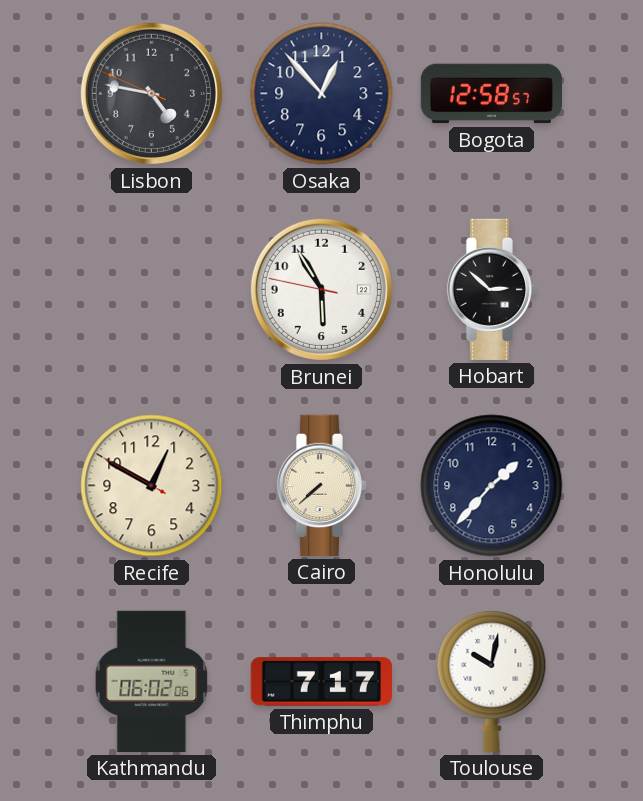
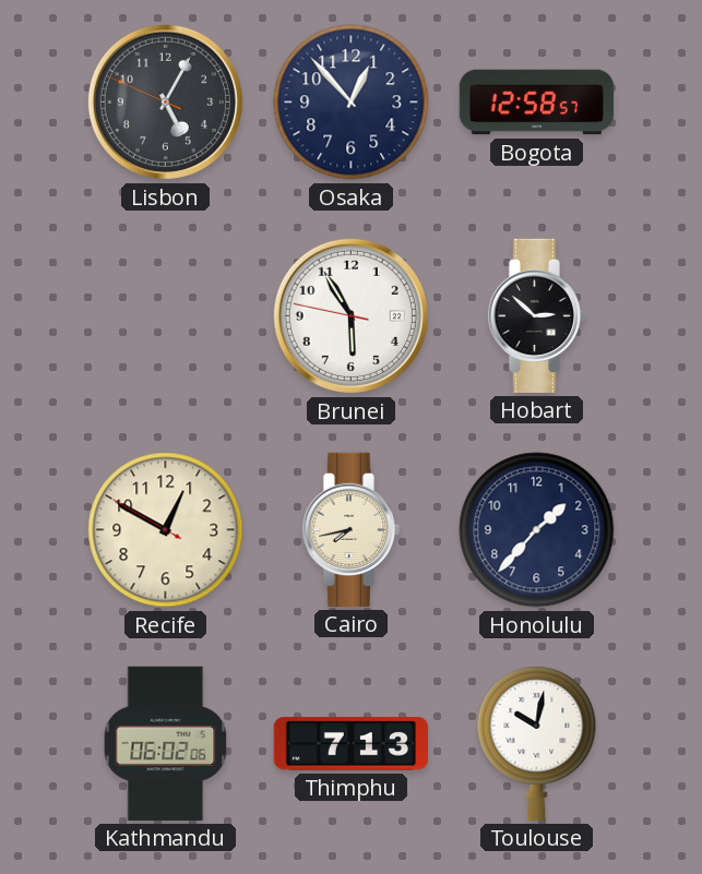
Lisbon: 4:46 -> 5:04 (165, 101)
Cairo: 7:38 -> 7:43 (350, 529)
Thimphu: 7:17 -> 7:13 (350, 744)
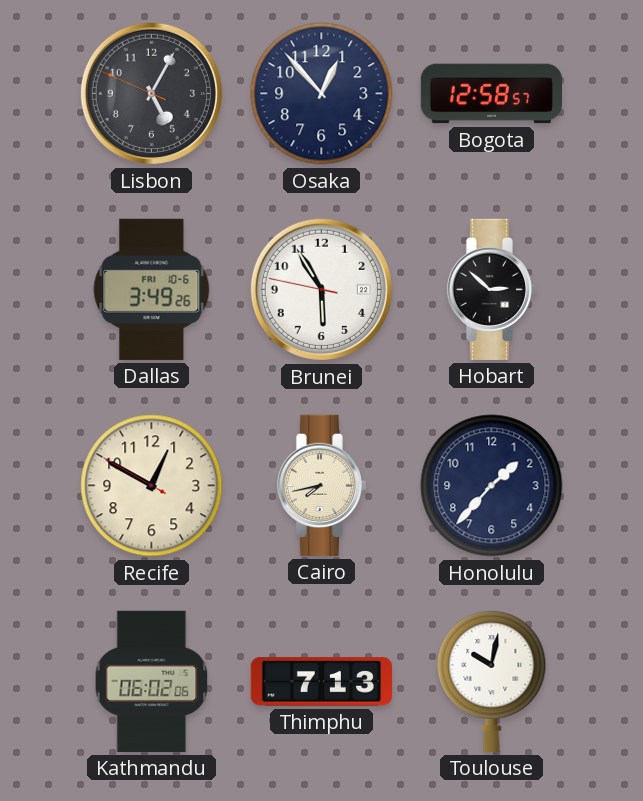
Dallas: none -> 3:49 (152, 289)
